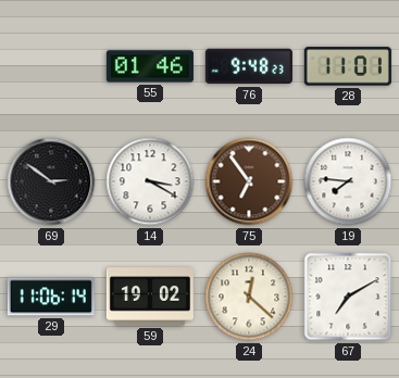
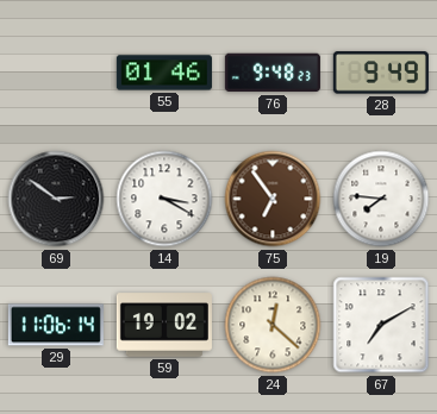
28: 11:01 -> 9:49 (381, 73)
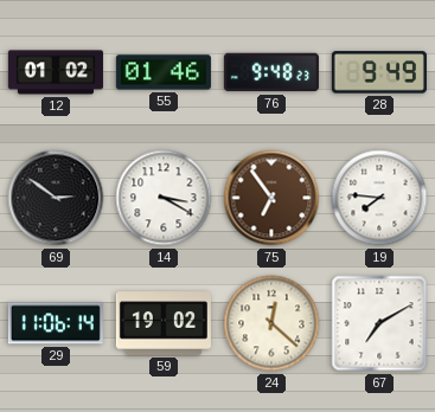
12: none -> 01:02 (56, 72)
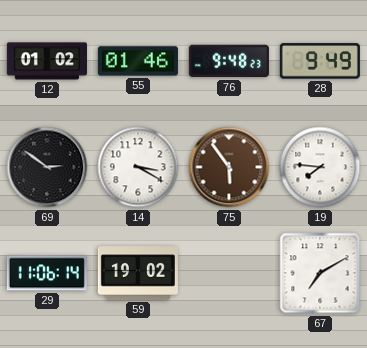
75: 6:54 -> 5:54 (229, 167)
24: 12:22 -> none (271, 323)
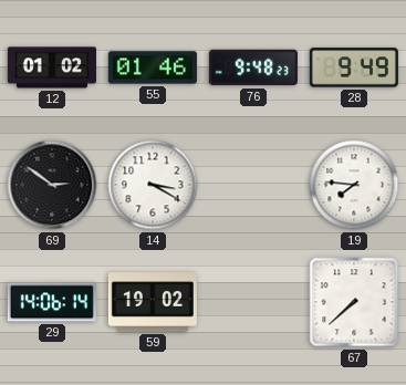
75: 5:54 -> none (229, 167)
29: 11:06 -> 14:06 (52, 302)
67: 7:10 -> 7:38 (354, 302)
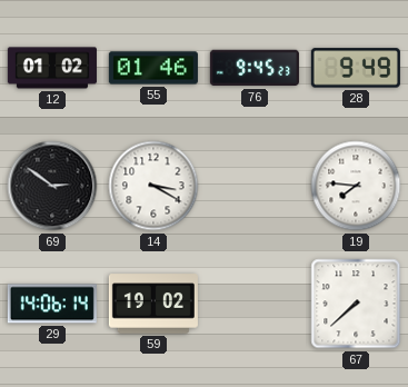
76: 9:48 -> 9:45 (255, 68)
